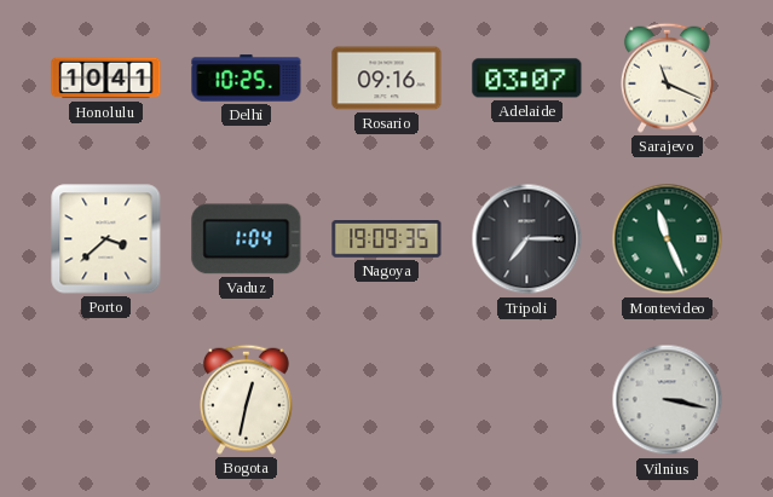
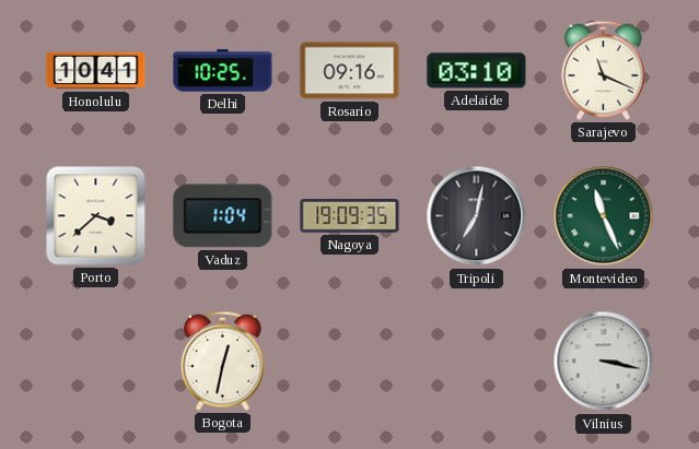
Adelaide: 03:07 -> 03:10 (477, 71)
Tripoli: 7:15 -> 7:02 (477, 216)
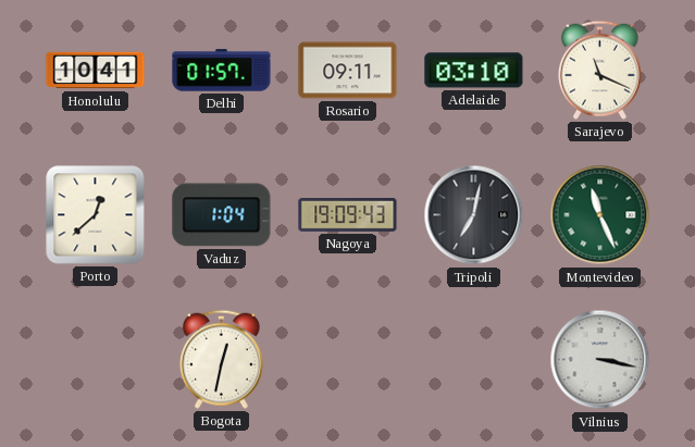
Delhi: 10:25 -> 01:57 (222, 71)
Rosario: 09:16 -> 09:11 (348, 71)
Porto: 3:38 -> 12:38 (96, 215)
Nagoya: 19:09:35 -> 19:09:43 (348, 215)
